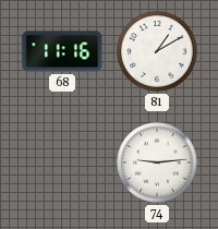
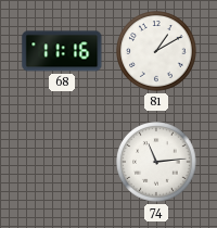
74: 9:14 -> 11:14 (156, 162)
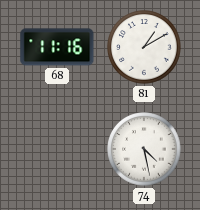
74: 11:14 -> 4:28 (144, 149)
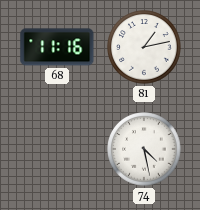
81: 1:10 -> 1:13 (144, 47)
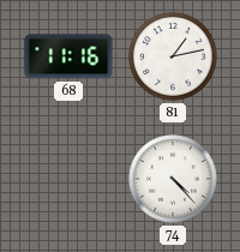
74: 4:28 -> 4:23 (173, 179)
